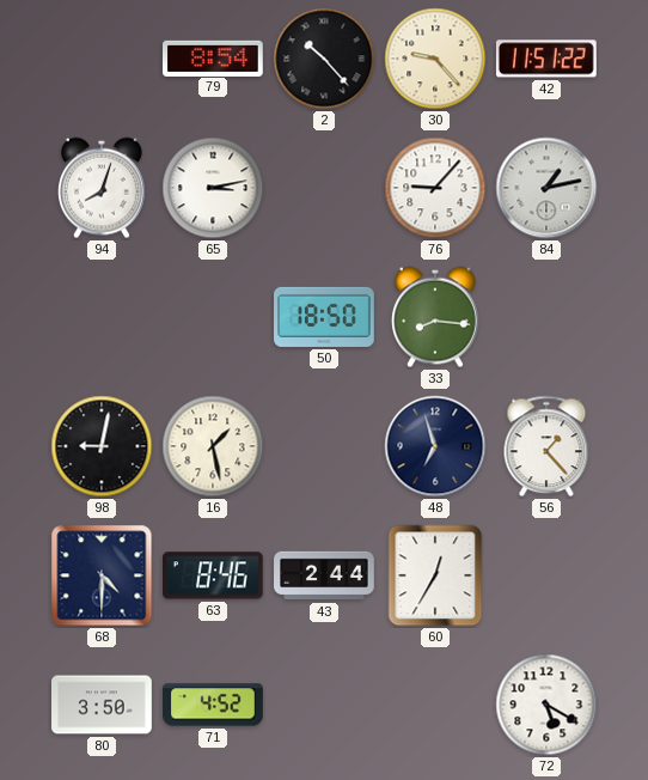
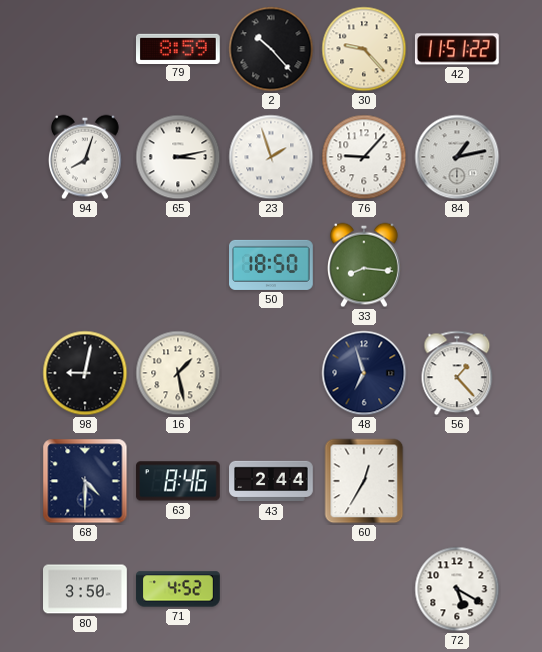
79: 8:54 -> 8:59 (179, 48)
23: none -> 1:57 (271, 157)
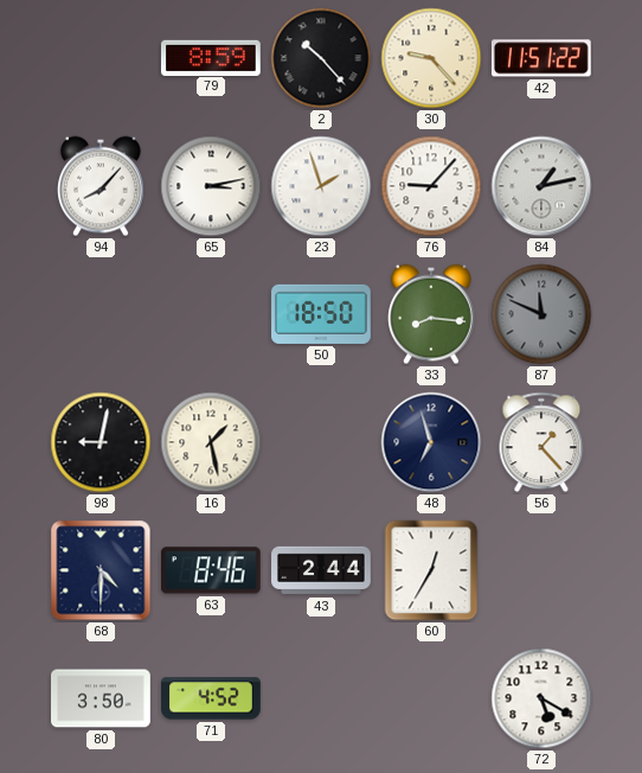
94: 8:03 -> 8:07 (102, 186)
87: none -> 11:49 (541, 314)
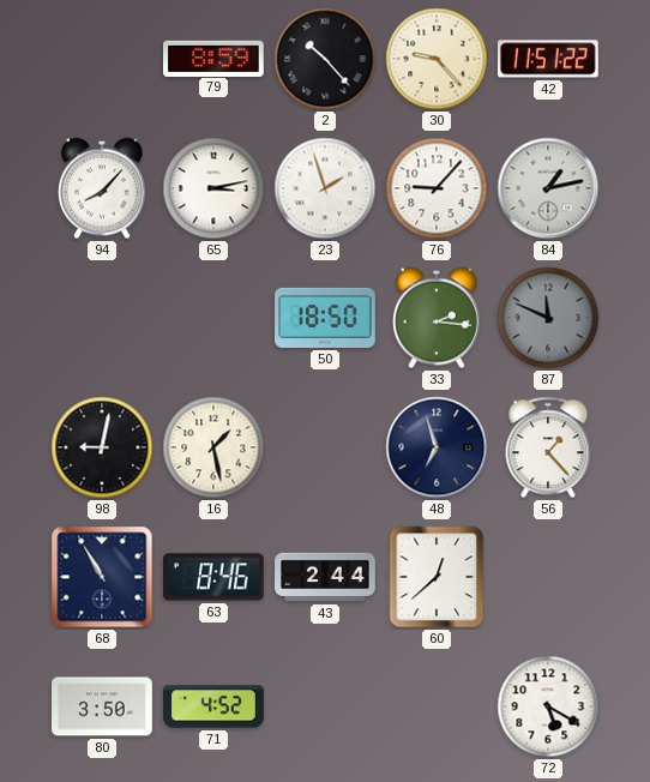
33: 8:16 -> 2:16 (438, 318)
68: 4:30 -> 10:55 (102, 577)
60: 12:35 -> 12:38 (437, 577)
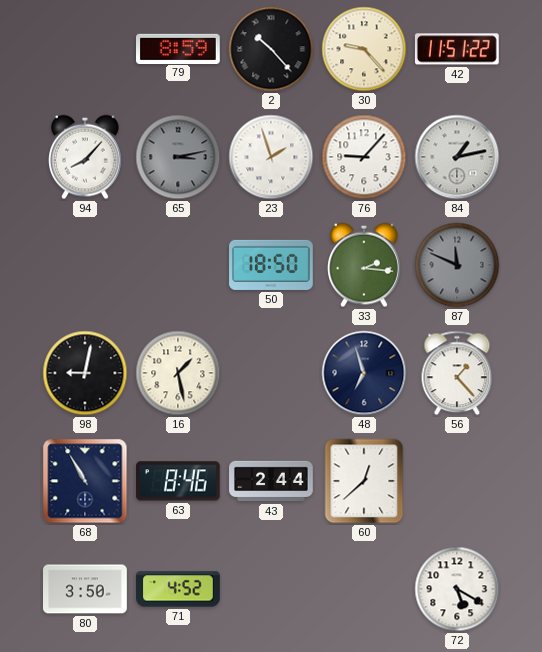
65 dial: white -> grey (178, 157)
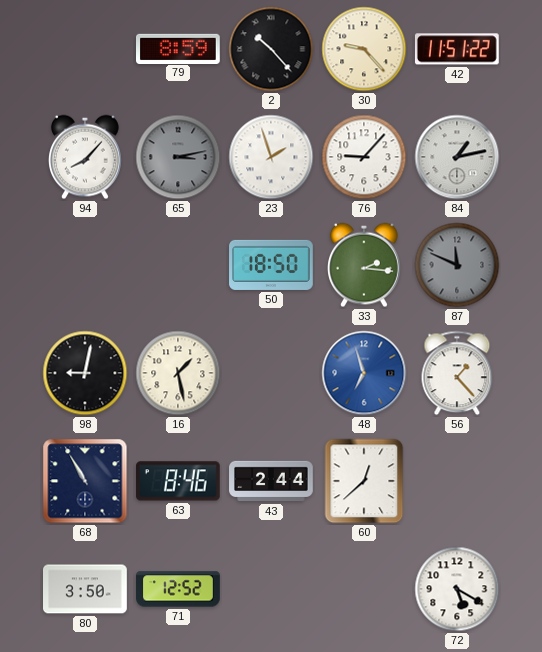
48 dial: navy -> blue (364, 373)
71: 4:52 -> 12:52 (178, 589)
